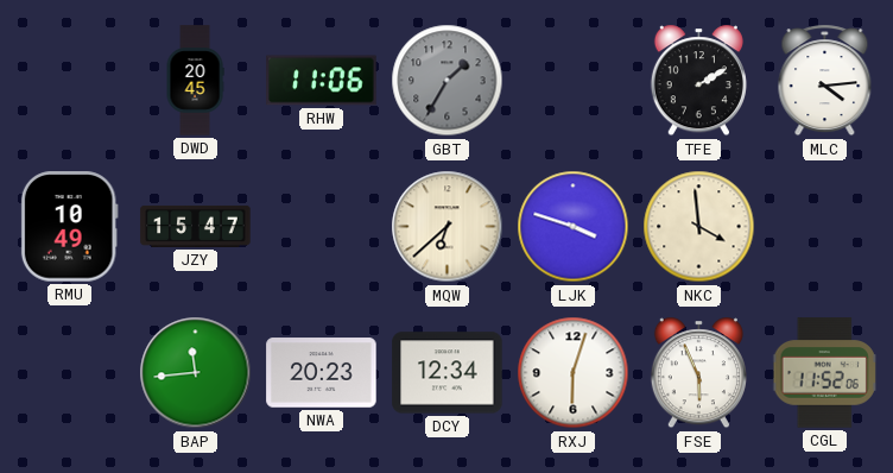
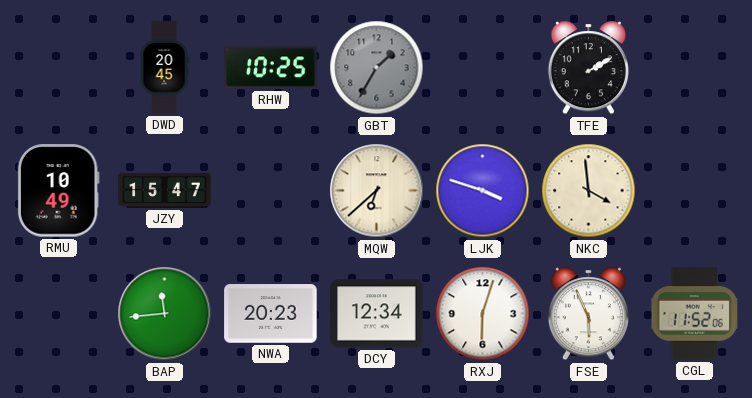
RHW: 11:06 -> 10:25 (271, 68)
MLC: 4:14 -> none (825, 81)
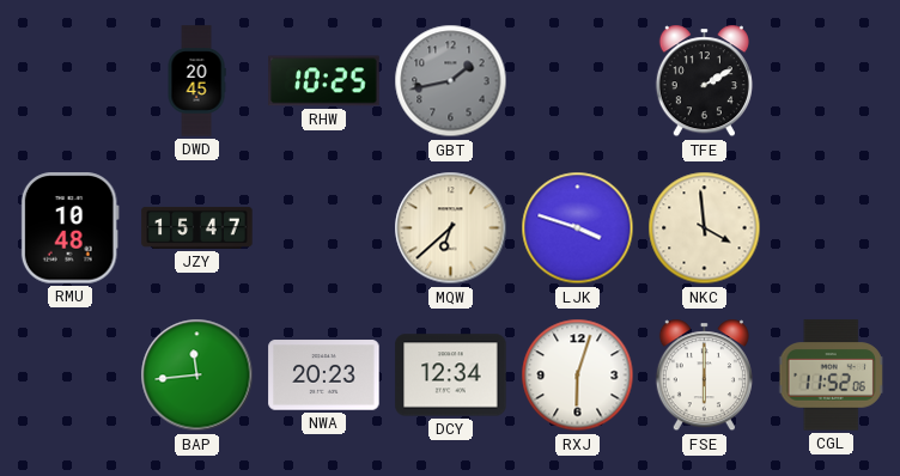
GBT: 1:35 -> 1:43 (451, 81)
RMU: 10:49 -> 10:48 (69, 228)
FSE: 5:56 -> 6:00 (704, 376)
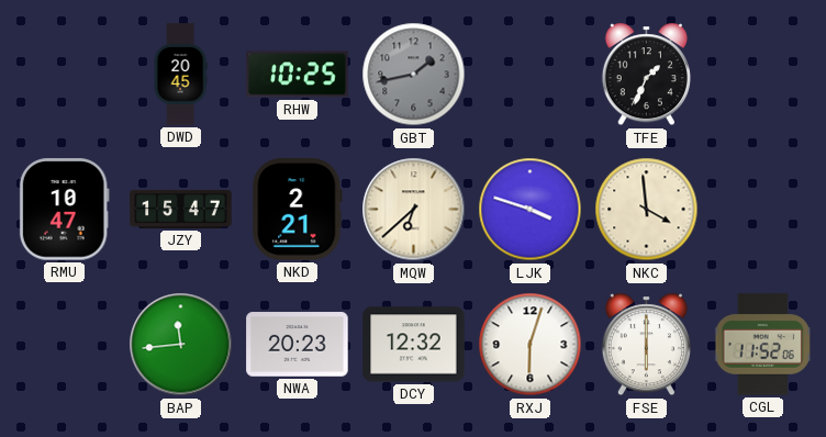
TFE: 2:10 -> 1:34 (646, 75)
RMU: 10:48 -> 10:47 (64, 210)
NKD: none -> 2:21 (298, 210)
DCY: 12:34 -> 12:32 (414, 345)
